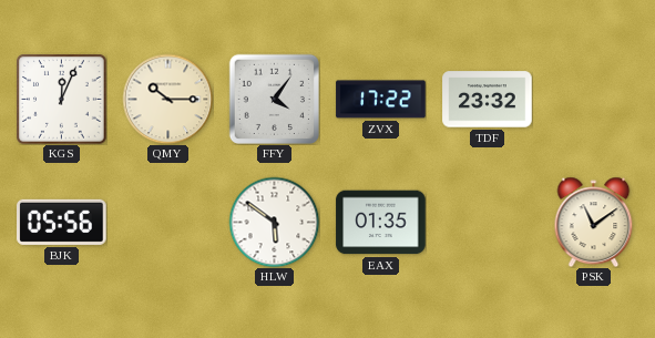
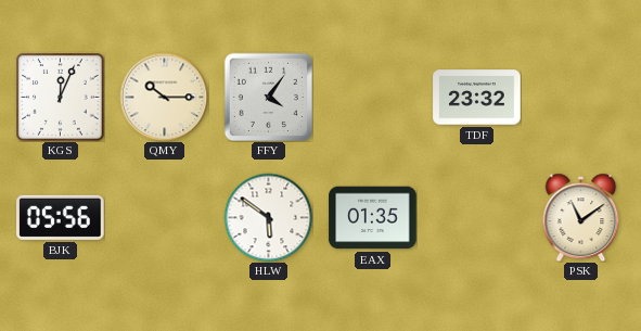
ZVX: 17:22 -> none (381, 100)
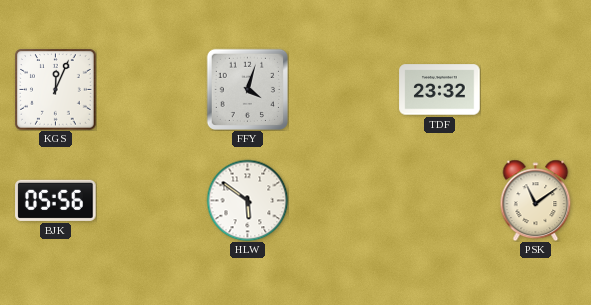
QMY: 10:15 -> none (164, 97)
FFY: 4:06 -> 4:03 (247, 89)
EAX: 01:35 -> none (373, 218)
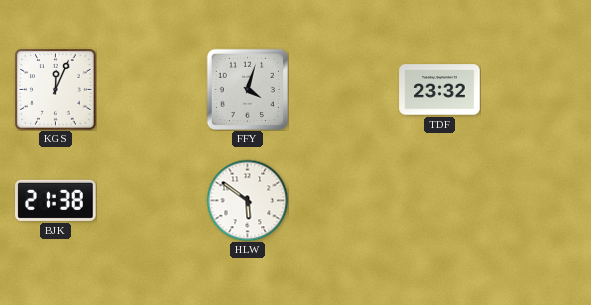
BJK: 05:56 -> 21:38 (56, 200)
PSK: 11:09 -> none (536, 200)
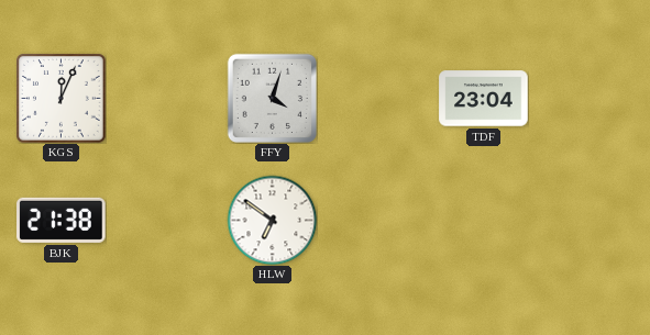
TDF: 23:32 -> 23:04 (484, 99)
HLW: 5:51 -> 6:51 (272, 220)
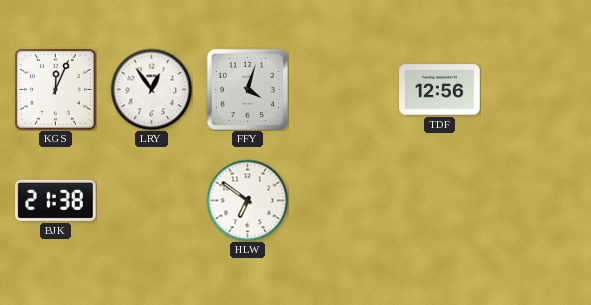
LRY: none -> 12:54 (151, 89)
TDF: 23:04 -> 12:56 (440, 90)
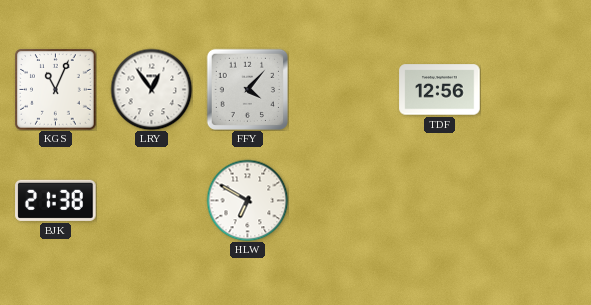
KGS: 12:04 -> 11:04 (56, 90)
FFY: 4:03 -> 4:07 (247, 89)
HLW: 6:51 -> 6:50 (247, 200)
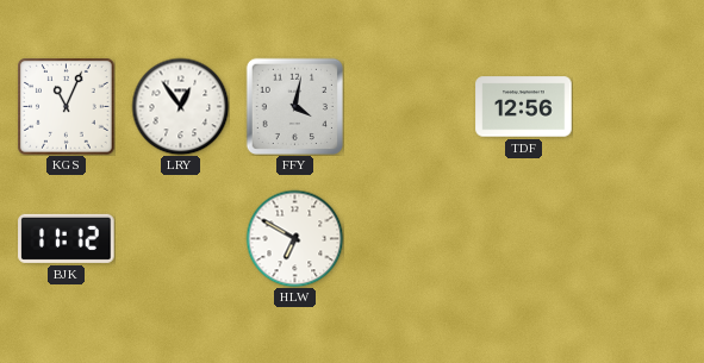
FFY: 4:07 -> 4:02 (294, 106)
BJK: 21:38 -> 11:12 (67, 238)
